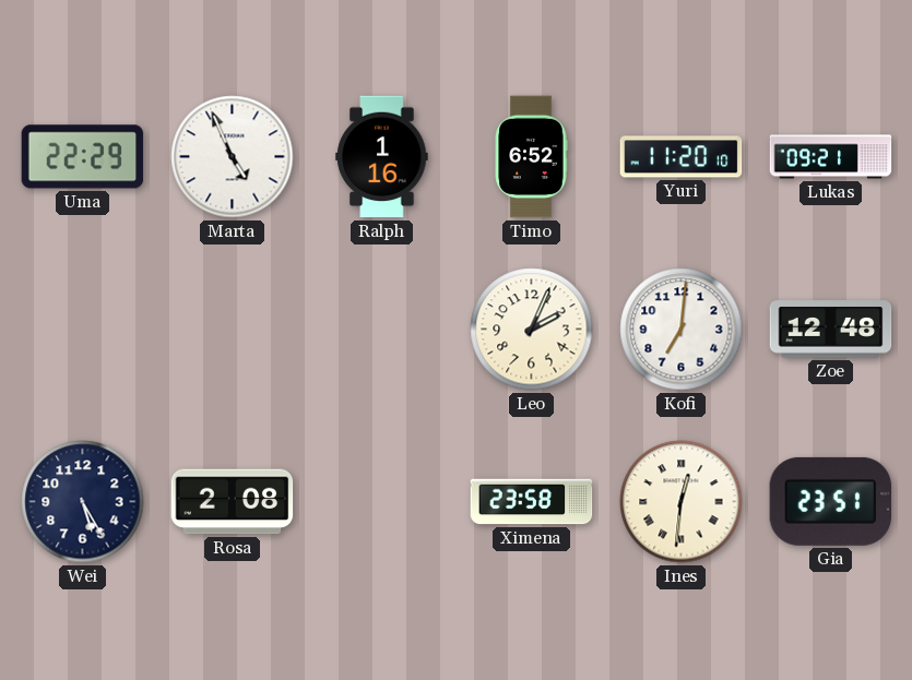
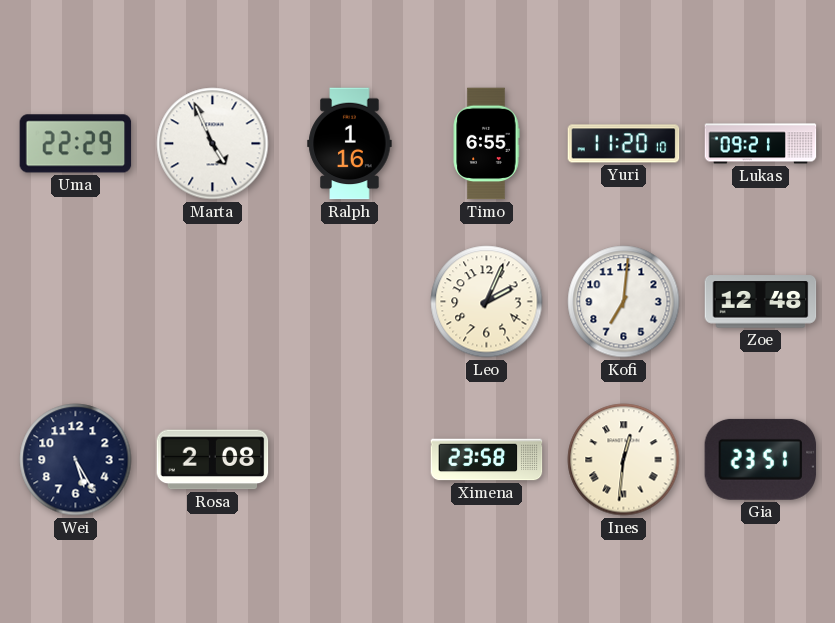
Timo: 6:52 -> 6:55 (486, 144)
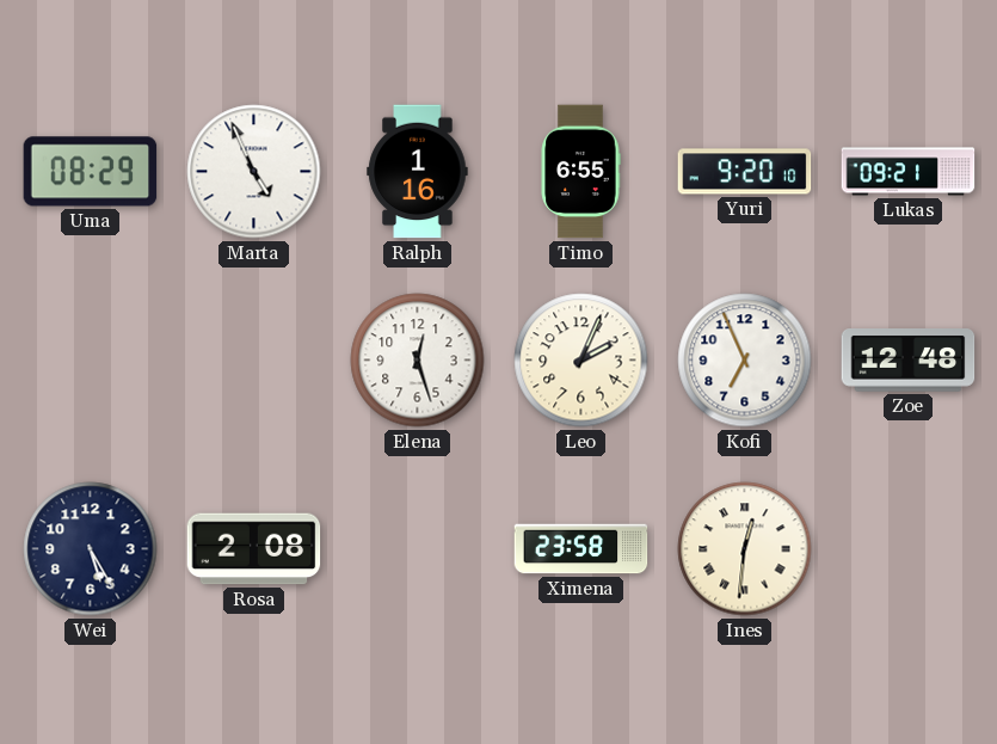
Uma: 22:29 -> 08:29 (91, 172)
Yuri: 11:20 -> 9:20 (745, 172)
Elena: none -> 12:27 (418, 361)
Kofi: 7:01 -> 6:56 (745, 361)
Gia: 23:51 -> none (761, 459)
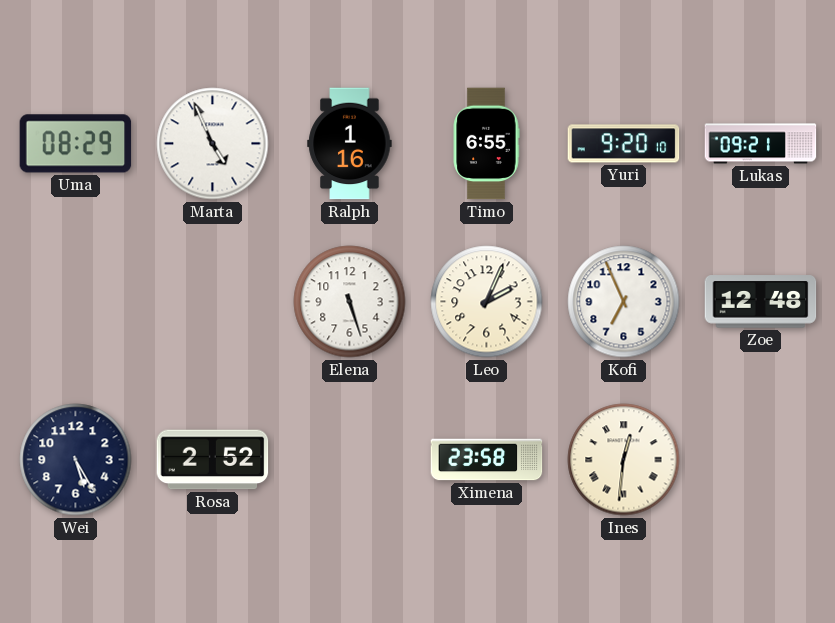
Elena: 12:27 -> 5:27 (350, 302)
Rosa: 2:08 -> 2:52 (213, 460)
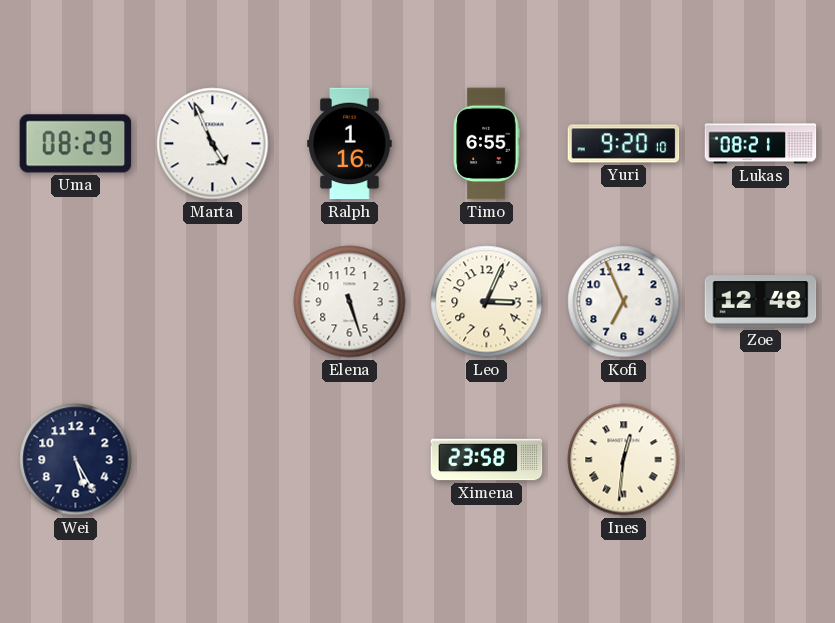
Lukas: 09:21 -> 08:21 (761, 144)
Leo: 2:04 -> 3:04 (487, 302)
Rosa: 2:52 -> none (213, 460)
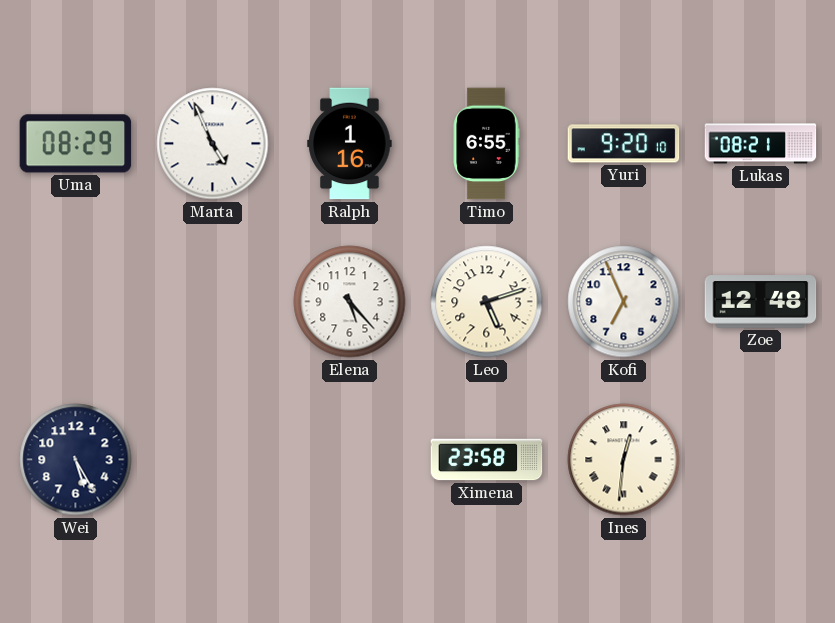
Elena: 5:27 -> 5:23 (350, 302)
Leo: 3:04 -> 5:12 (487, 302)
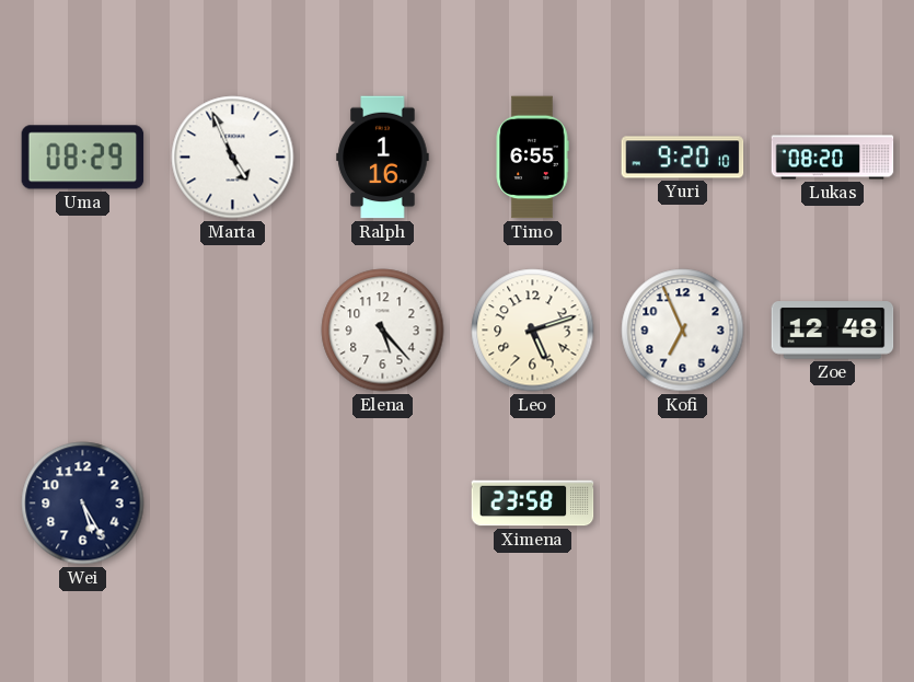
Lukas: 08:21 -> 08:20 (833, 158)
Ines: 12:31 -> none (624, 460)
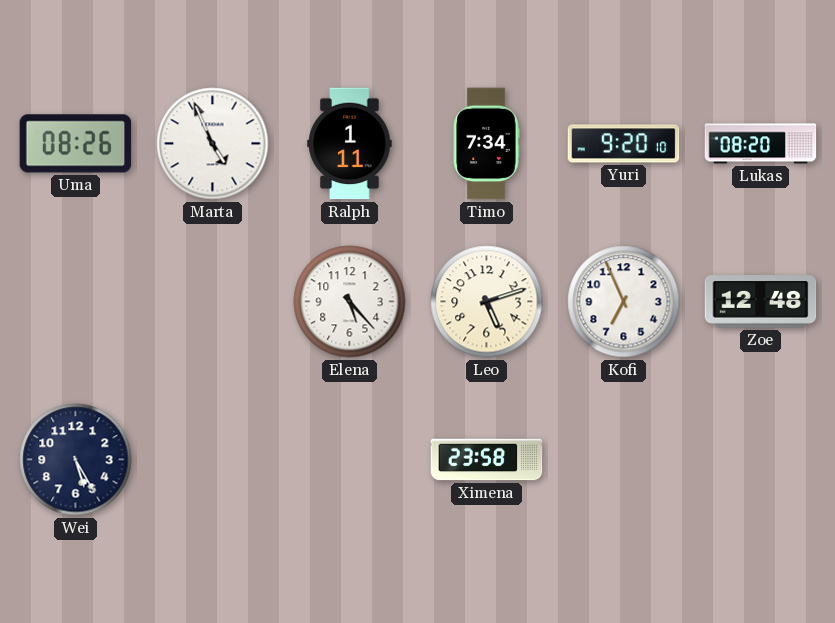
Uma: 08:29 -> 08:26 (76, 144)
Ralph: 1:16 -> 1:11 (350, 144)
Timo: 6:55 -> 7:34 (486, 144)
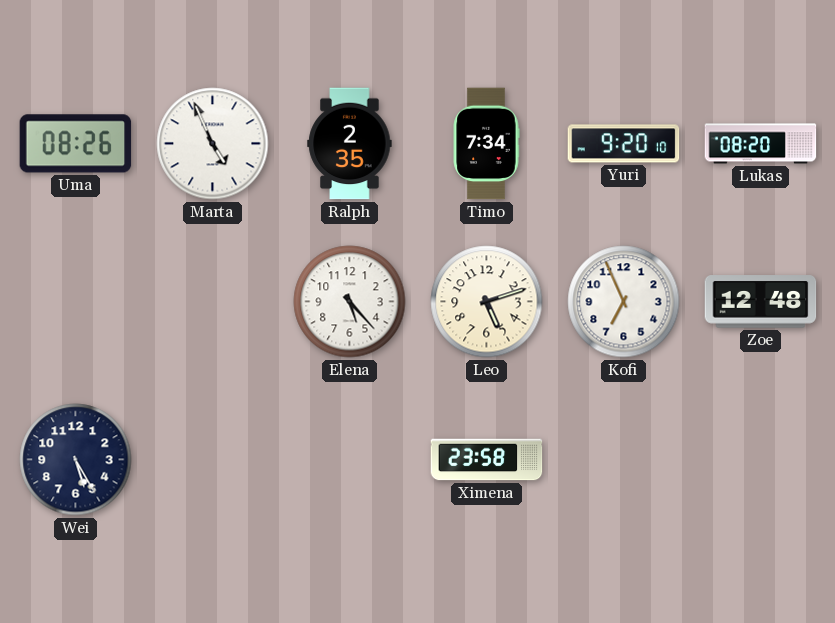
Ralph: 1:11 -> 2:35 (350, 144)
